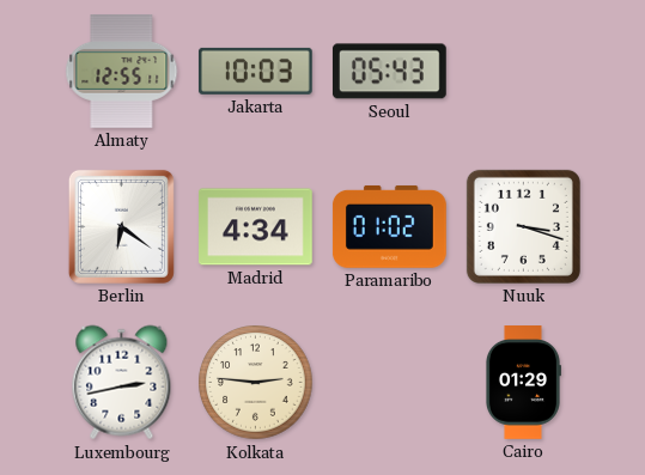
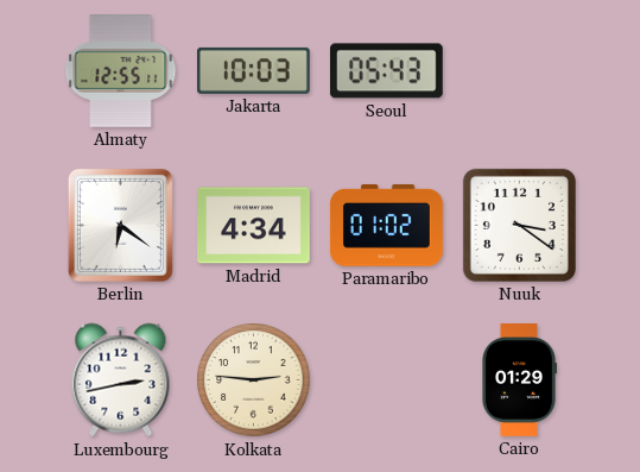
Nuuk: 3:18 -> 3:21 (519, 225)
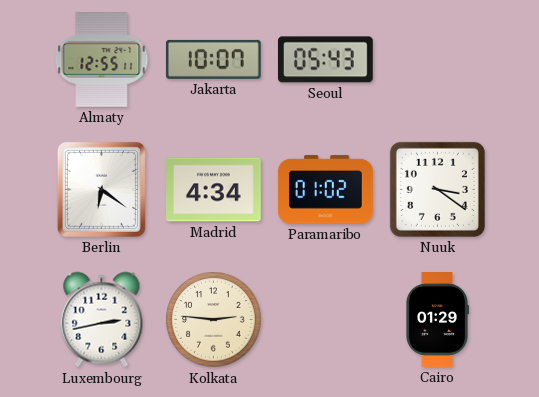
Jakarta: 10:03 -> 10:07 (213, 59)
